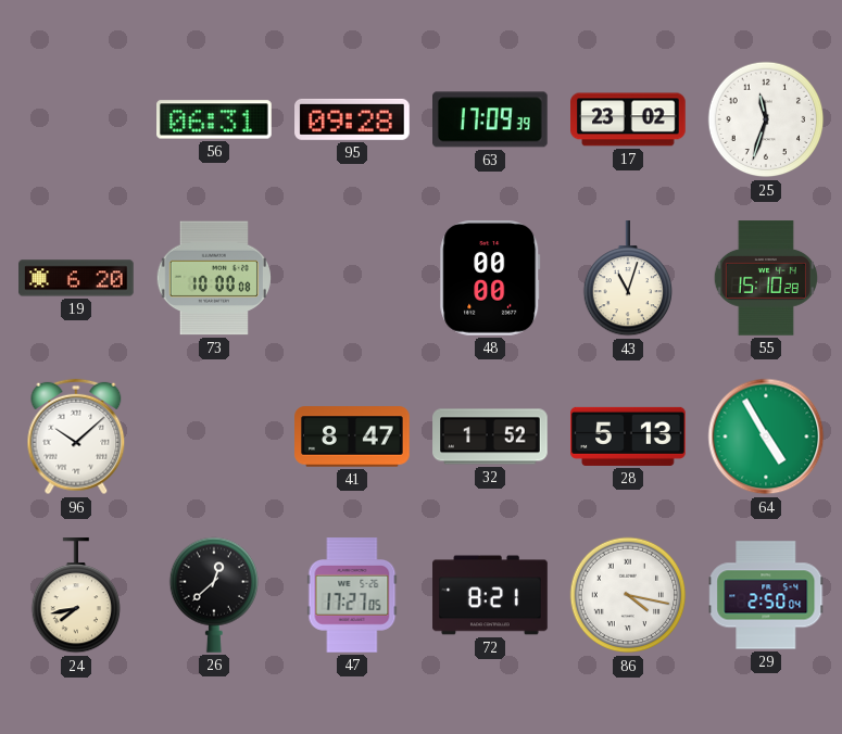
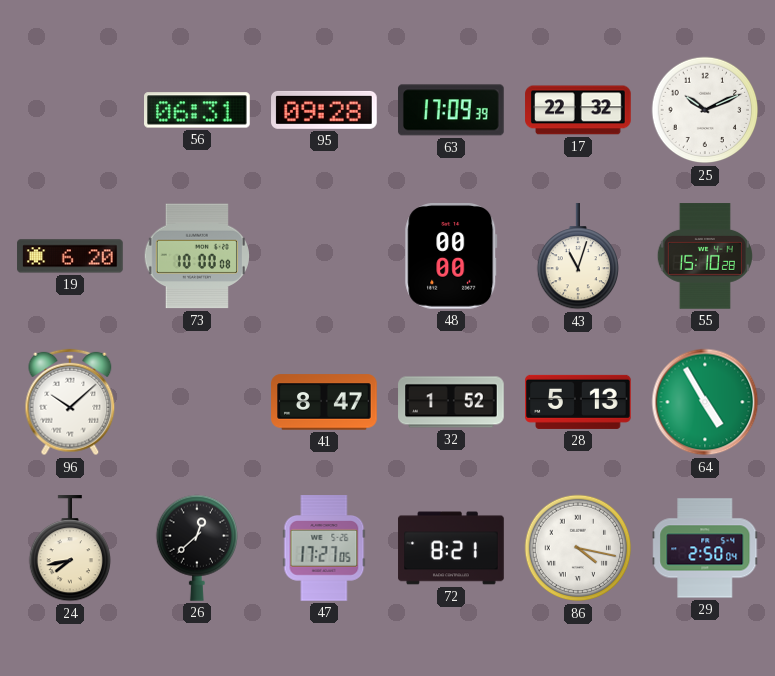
17: 23:02 -> 22:32 (578, 110)
25: 11:33 -> 10:11 (705, 110)
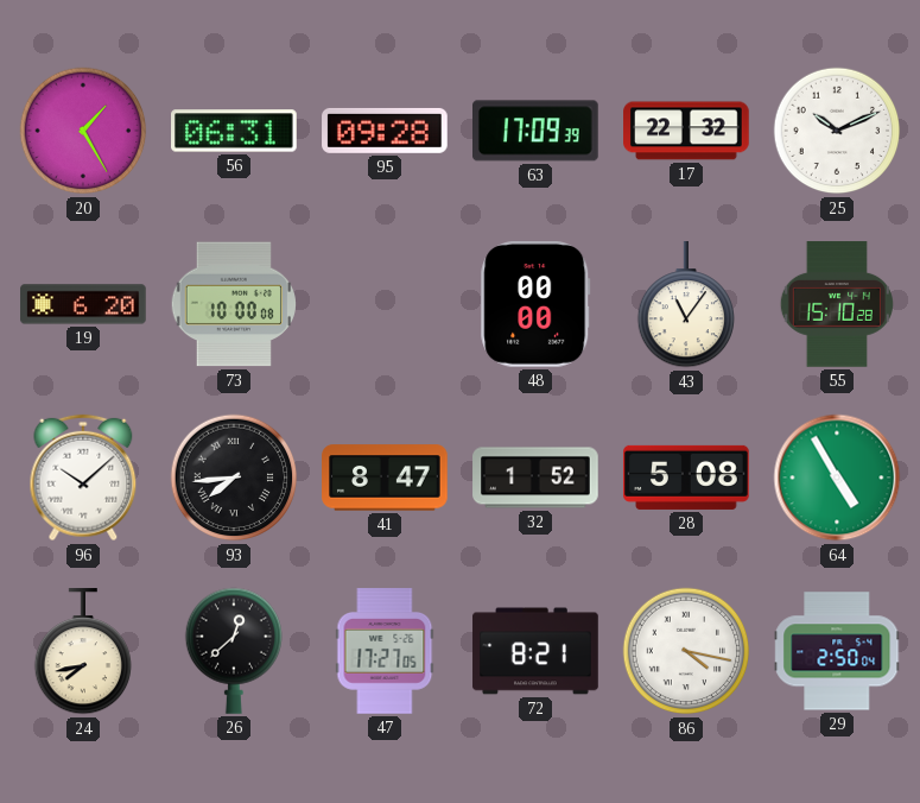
20: none -> 1:25 (83, 131)
43: 11:03 -> 11:06 (685, 305)
93: none -> 7:44 (234, 478)
28: 5:13 -> 5:08 (686, 478)
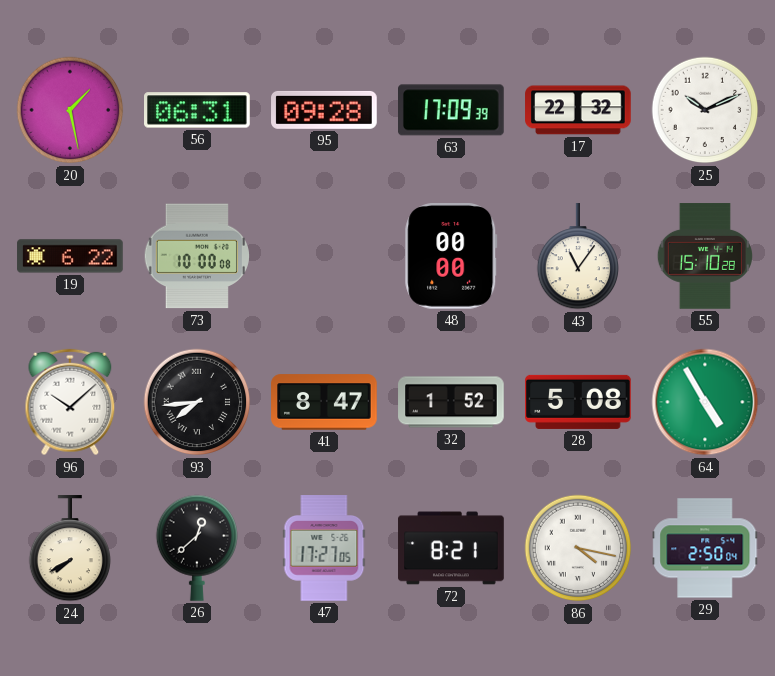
20: 1:25 -> 1:28 (70, 110)
19: 6:20 -> 6:22 (70, 256)
24: 7:43 -> 7:40 (69, 549)
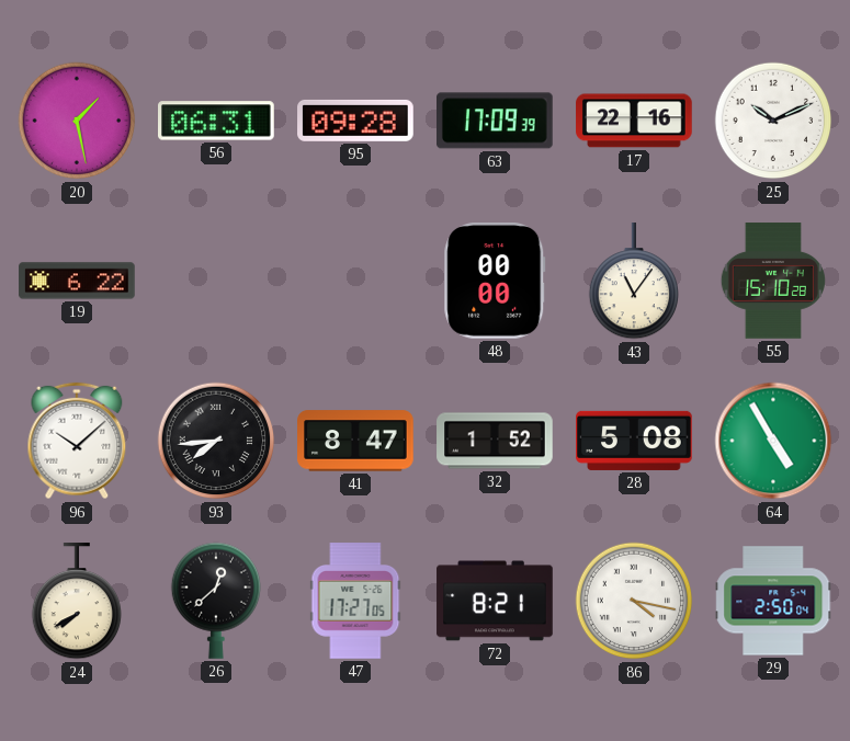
17: 22:32 -> 22:16 (634, 121)
73: 10:00 -> none (196, 256)
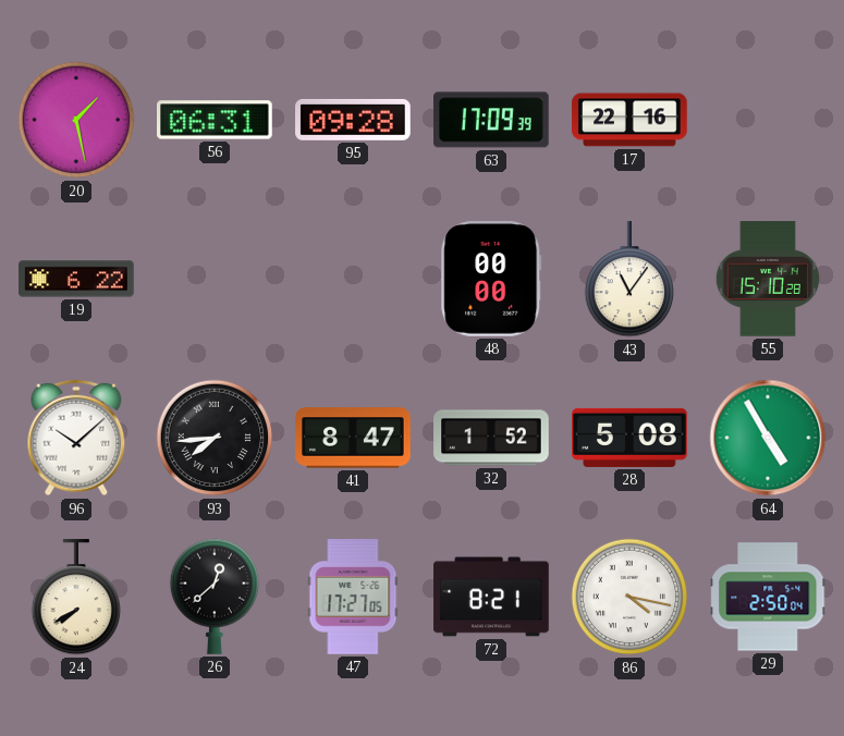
25: 10:11 -> none (773, 121)
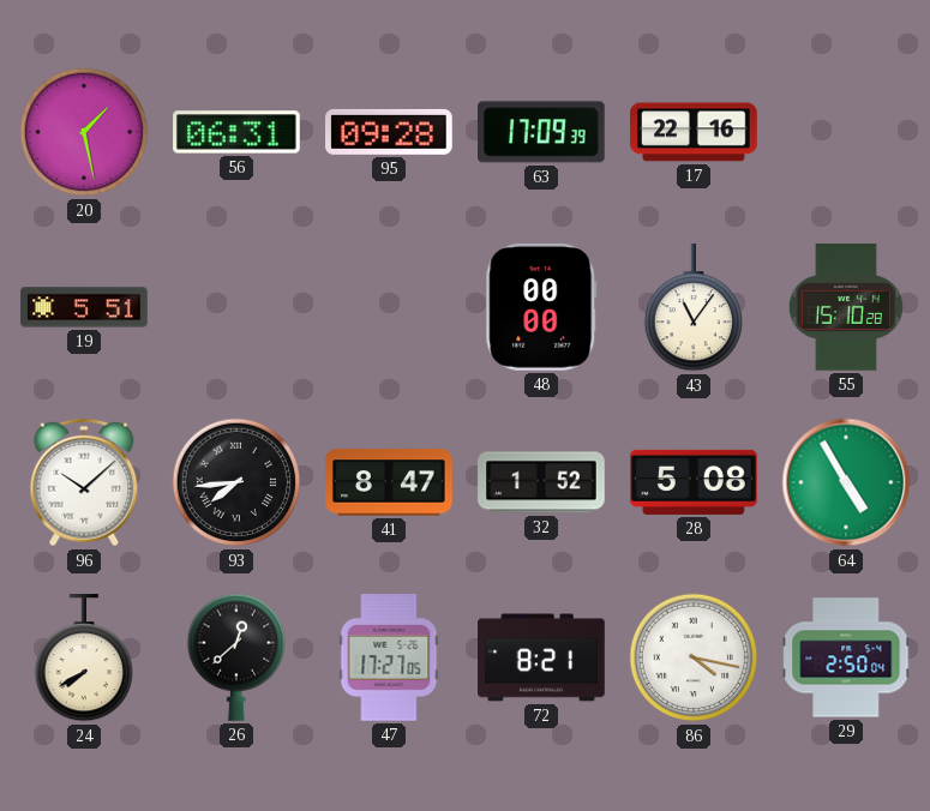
19: 6:22 -> 5:51 (84, 307)
